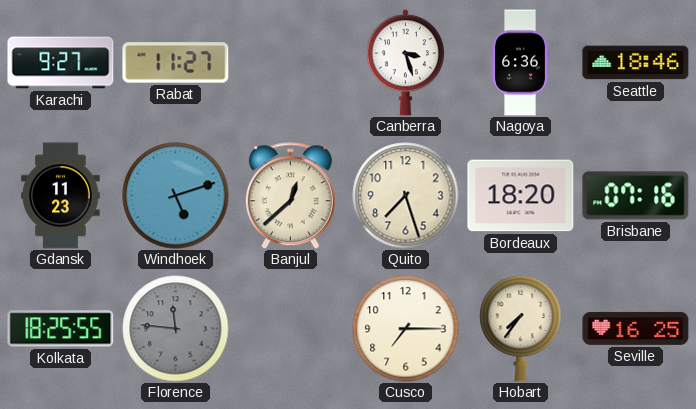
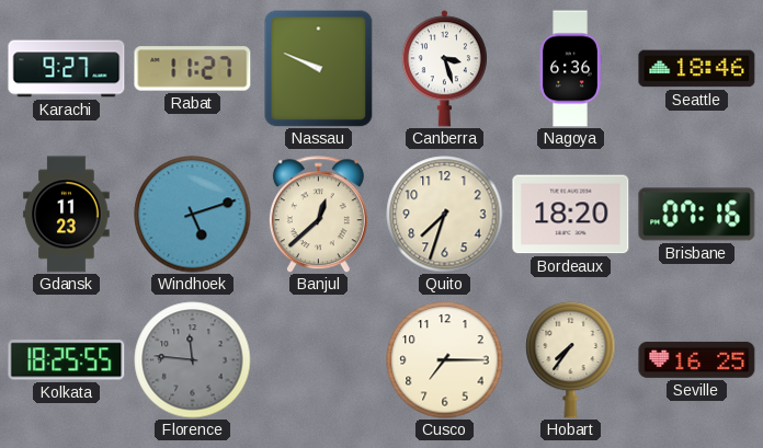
Nassau: none -> 9:49 (319, 68)
Quito: 7:27 -> 7:33 (445, 215)
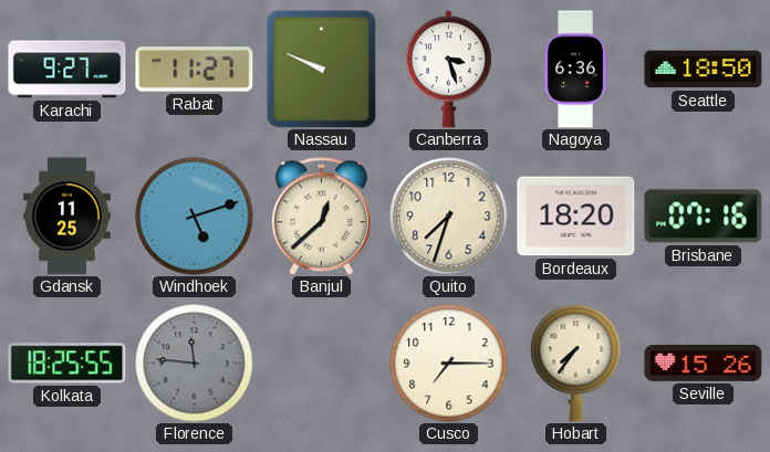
Seattle: 18:46 -> 18:50 (704, 70)
Gdansk: 11:23 -> 11:25 (67, 217)
Seville: 16:25 -> 15:26 (704, 362)
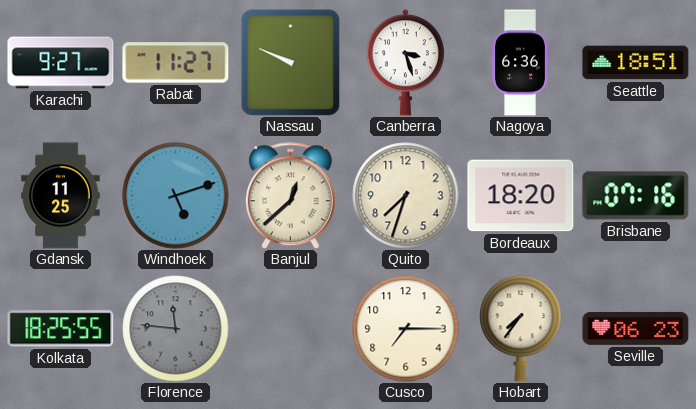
Seattle: 18:50 -> 18:51 (636, 63)
Seville: 15:26 -> 06:23 (636, 328)
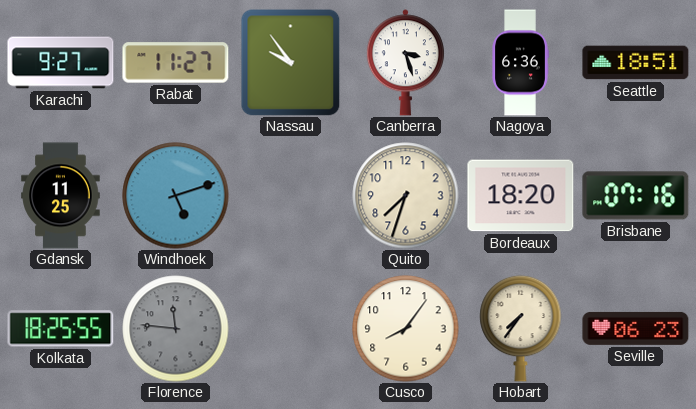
Nassau: 9:49 -> 9:54 (291, 62)
Banjul: 12:38 -> none (290, 196)
Cusco: 7:15 -> 8:06 (406, 329)
